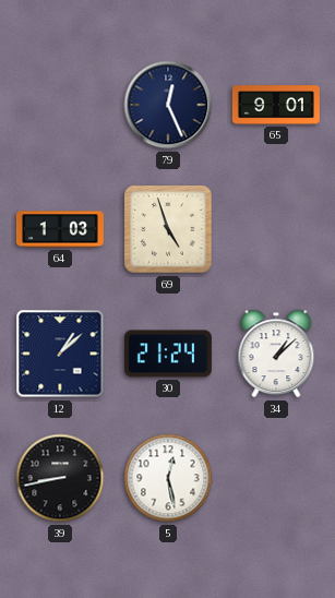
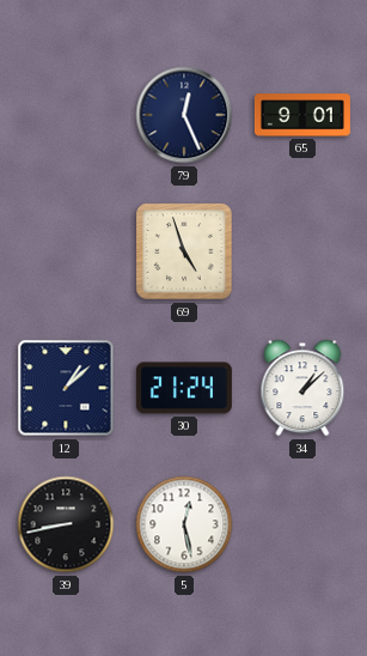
64: 1:03 -> none (60, 229)
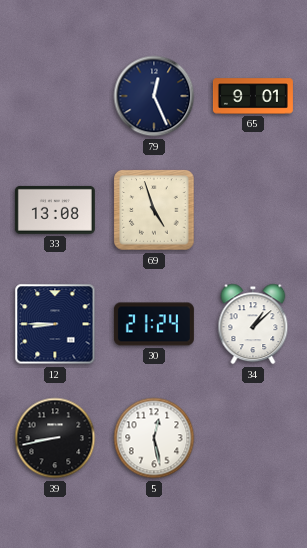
33: none -> 13:08 (55, 210)
12: 1:08 -> 8:45 (55, 324)
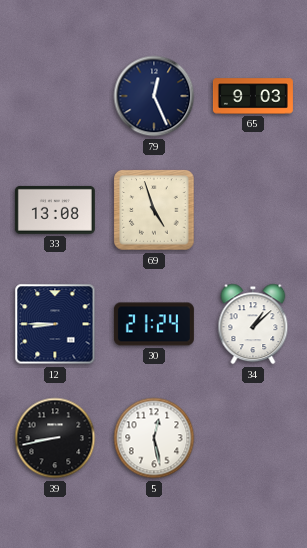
65: 9:01 -> 9:03 (253, 96)
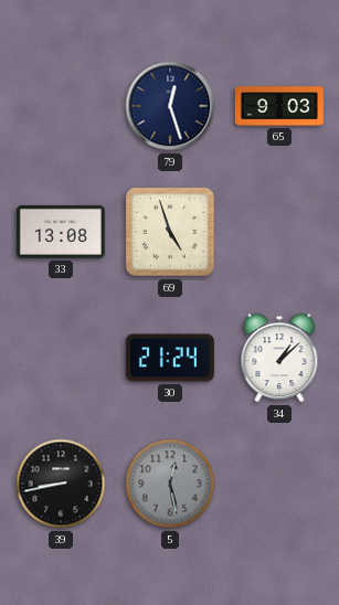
79: 12:26 -> 12:27 (170, 106)
12: 8:45 -> none (55, 324)
5 dial: white -> grey (170, 484)
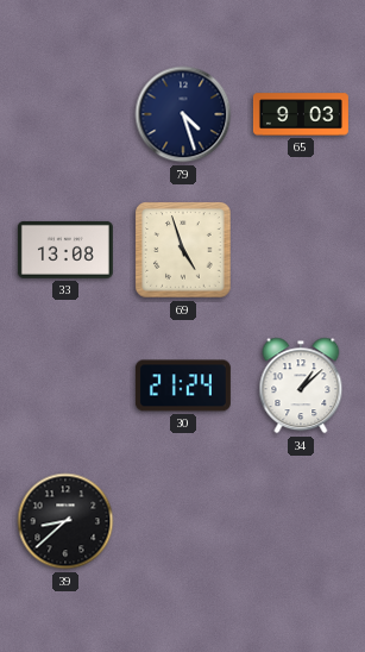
79: 12:27 -> 4:27 (183, 114)
39: 8:43 -> 8:38 (65, 521)
5: 12:28 -> none (170, 484)
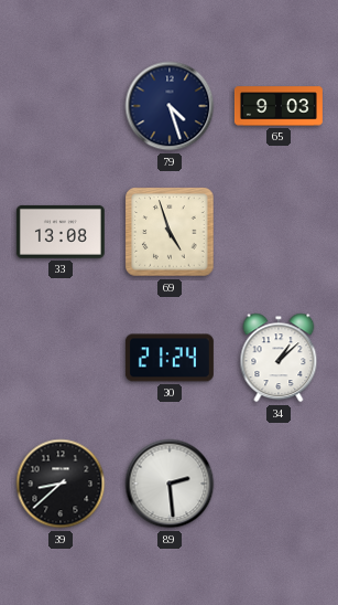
89: none -> 2:29 (170, 484)
